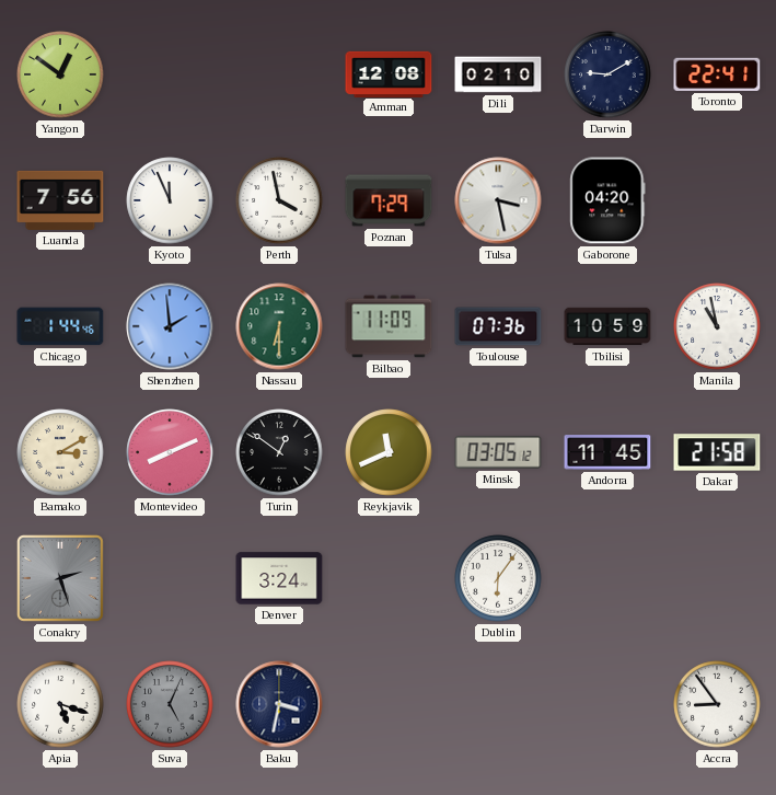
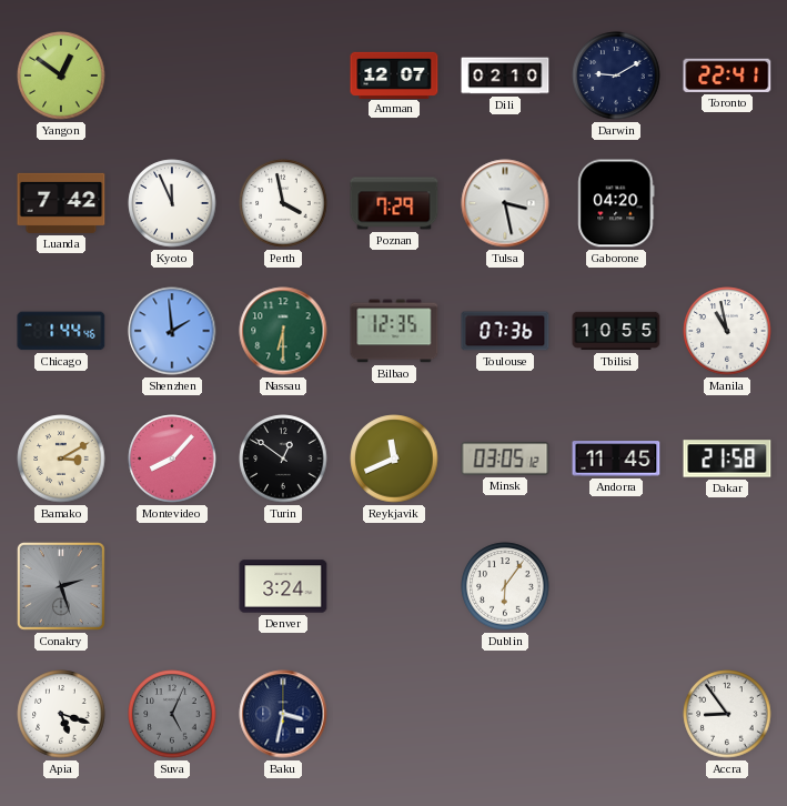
Amman: 12:08 -> 12:07 (394, 74)
Luanda: 7:56 -> 7:42 (61, 203)
Bilbao: 11:09 -> 12:35 (394, 331)
Tbilisi: 10:59 -> 10:55 (616, 331)
Montevideo: 8:11 -> 8:07 (172, 459)
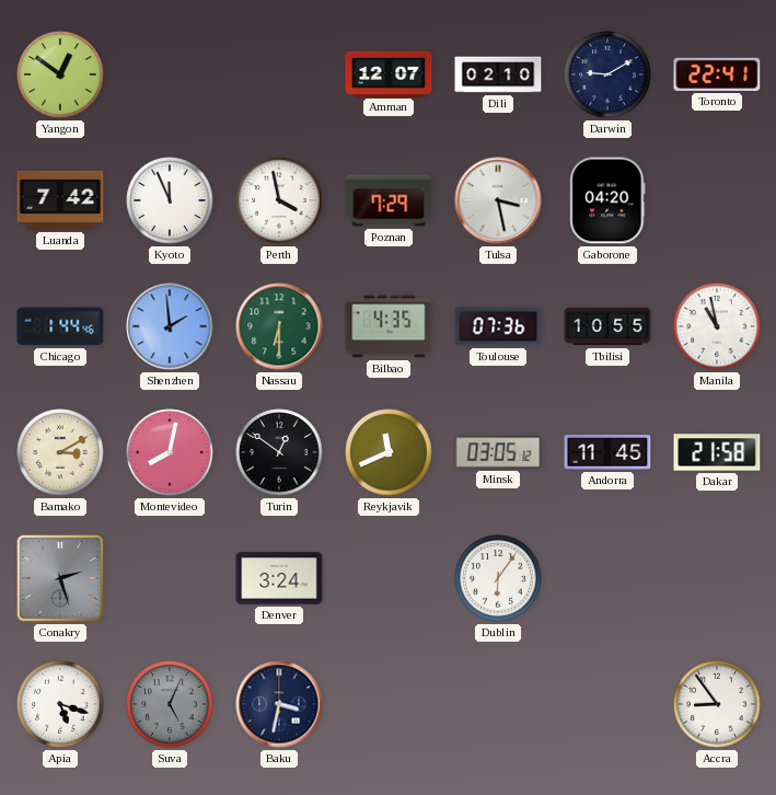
Bilbao: 12:35 -> 4:35 (389, 326)
Montevideo: 8:07 -> 8:02 (170, 452)
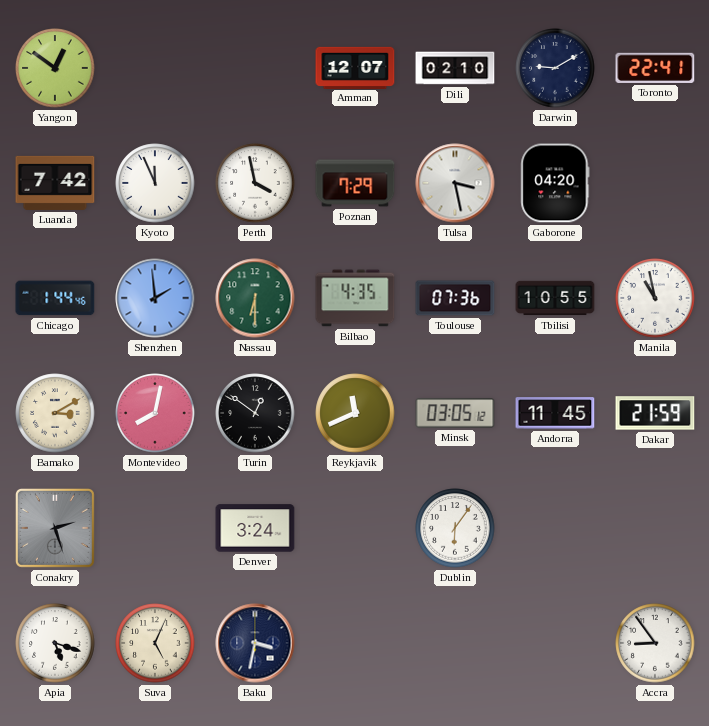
Dakar: 21:58 -> 21:59 (655, 413)
Suva dial: grey -> cream (155, 643)
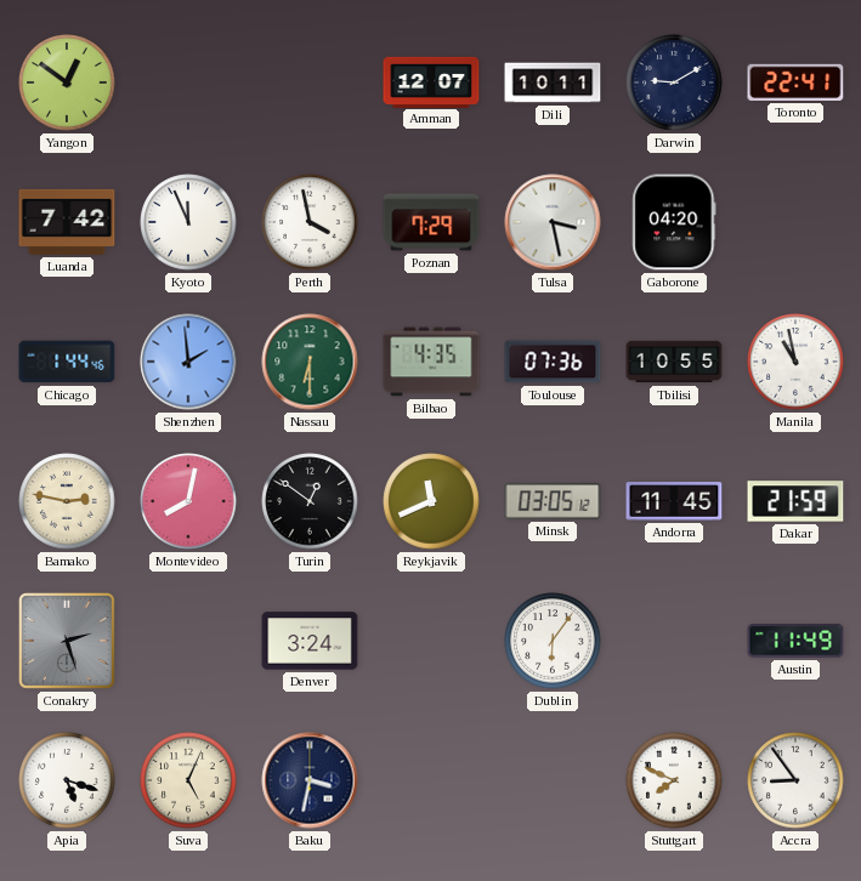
Dili: 02:10 -> 10:11 (553, 83)
Bamako: 3:10 -> 2:47 (67, 501)
Austin: none -> 11:49 (795, 641)
Stuttgart: none -> 7:49 (674, 780)
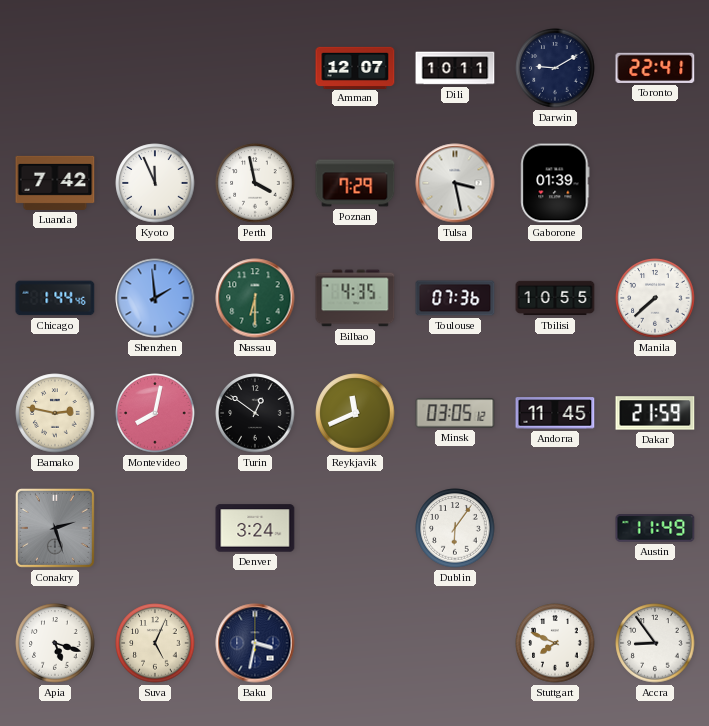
Yangon: 12:51 -> none (67, 83)
Gaborone: 04:20 -> 01:39 (555, 183)
Manila: 10:58 -> 7:38 (655, 298)
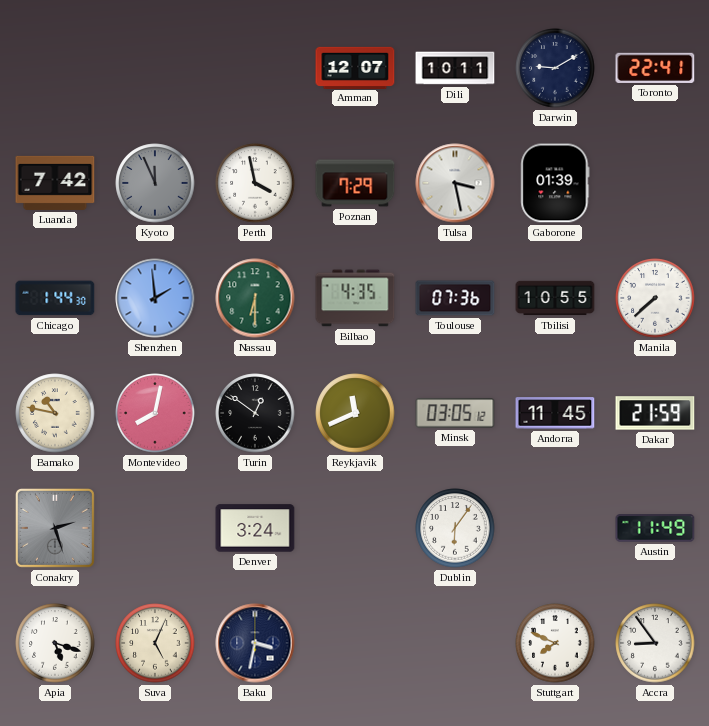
Kyoto dial: white -> grey (155, 183)
Chicago: 1:44:46 -> 1:44:30 (55, 298)
Bamako: 2:47 -> 10:47 (55, 413)
